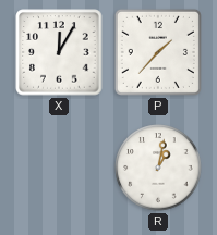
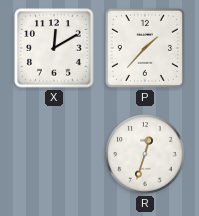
X: 12:05 -> 12:10 (54, 48)
R: 1:02 -> 12:33 (145, 154)
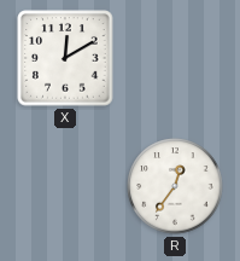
P: 1:37 -> none (145, 48)
R: 12:33 -> 12:36 (175, 186)
